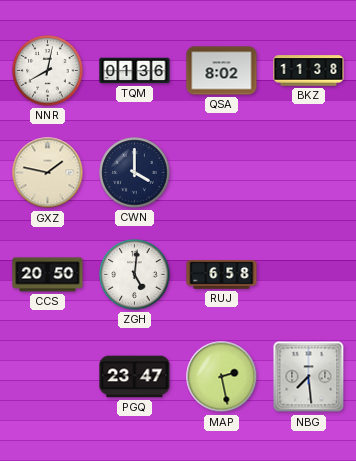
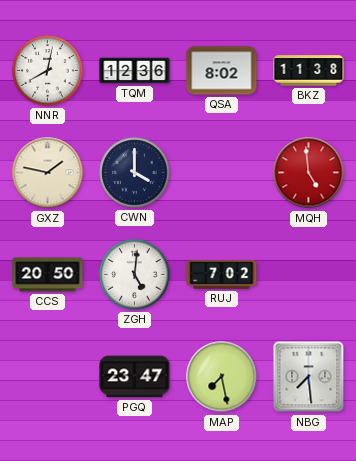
TQM: 01:36 -> 12:36 (135, 71)
MQH: none -> 4:59 (309, 173)
RUJ: 6:58 -> 7:02 (222, 275)
MAP: 2:28 -> 7:28 (222, 377)
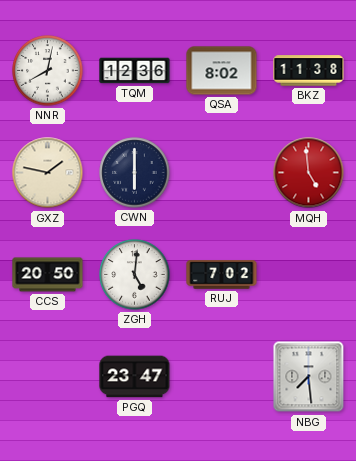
CWN: 4:00 -> 6:00 (135, 173)
MAP: 7:28 -> none (222, 377)
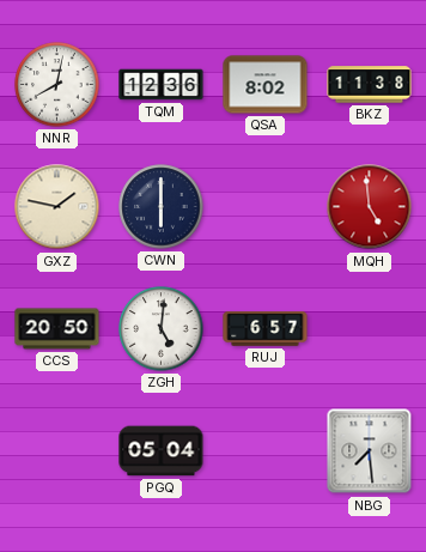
RUJ: 7:02 -> 6:57 (266, 329)
PGQ: 23:47 -> 05:04 (162, 451)
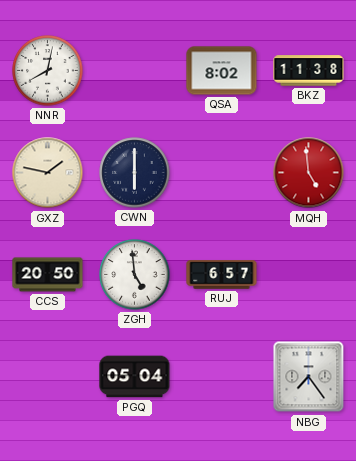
TQM: 12:36 -> none (162, 85)
ZGH: 5:01 -> 4:59 (135, 275)
NBG: 7:29 -> 7:24 (309, 377)
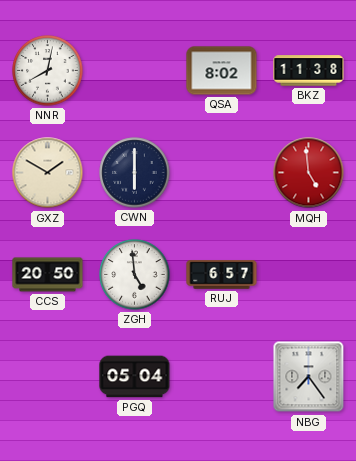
GXZ: 1:47 -> 1:50 (48, 173)
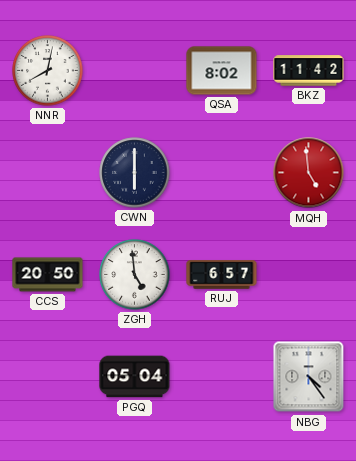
BKZ: 11:38 -> 11:42 (309, 71)
GXZ: 1:50 -> none (48, 173)
NBG: 7:24 -> 4:24 (309, 377)
